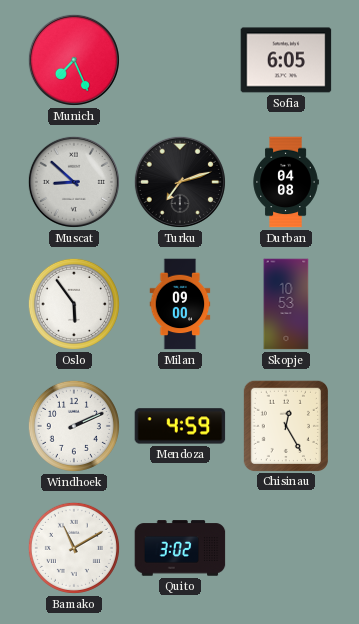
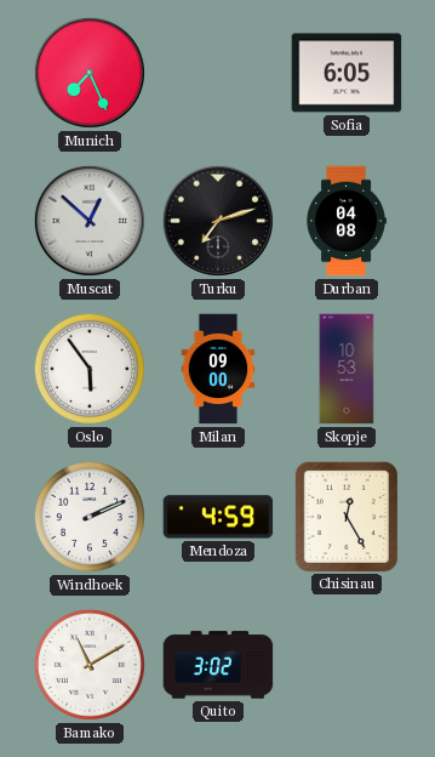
Muscat: 8:52 -> 12:52 (90, 221)
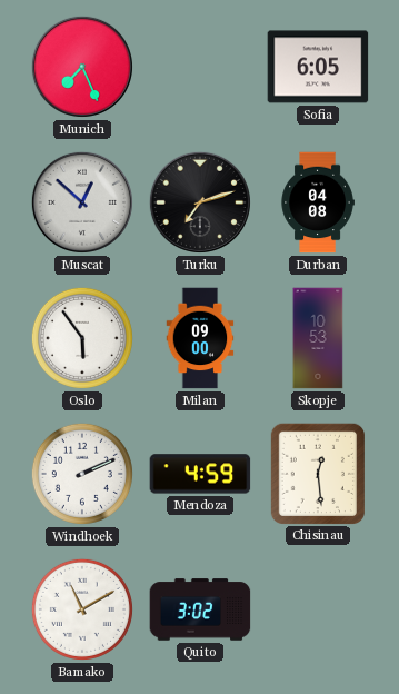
Chisinau: 12:25 -> 12:29 (318, 473)
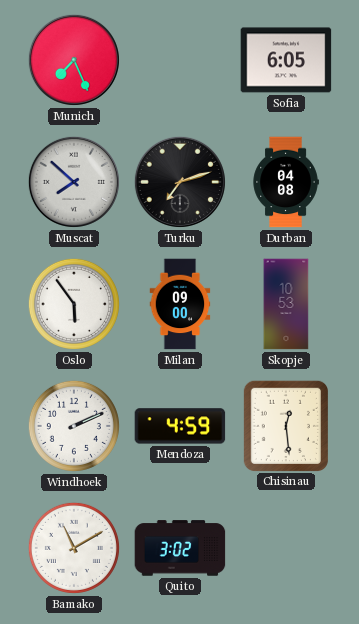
Muscat: 12:52 -> 7:52 (74, 182)
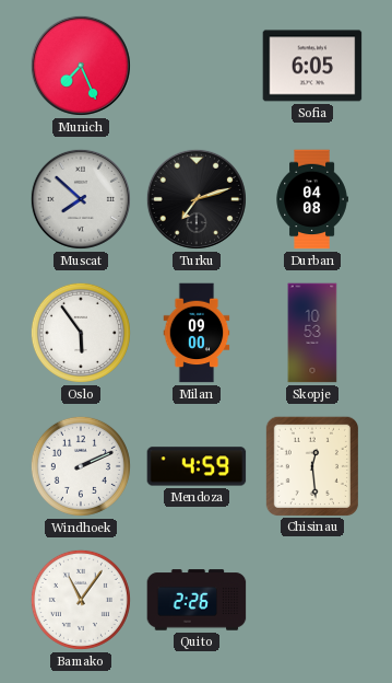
Bamako: 11:10 -> 11:06 (81, 600)
Quito: 3:02 -> 2:26 (197, 600)
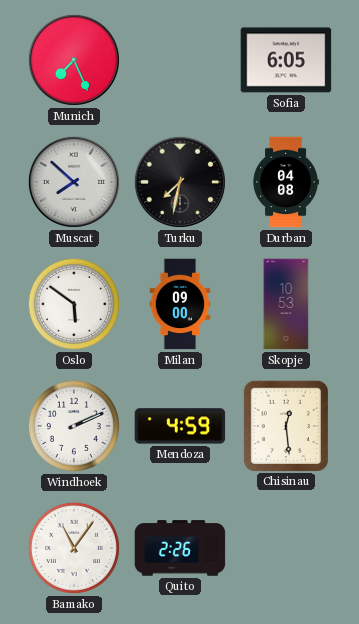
Turku: 7:12 -> 7:32 (180, 182)
Oslo: 5:54 -> 5:51 (74, 304)
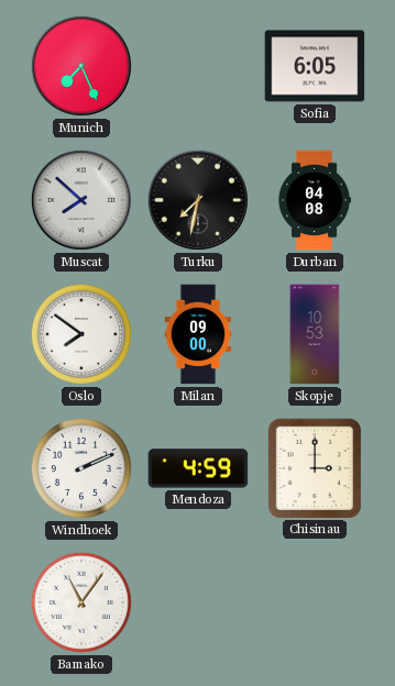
Oslo: 5:51 -> 7:51 (81, 334)
Chisinau: 12:29 -> 3:00 (315, 467)
Quito: 2:26 -> none (180, 548)
